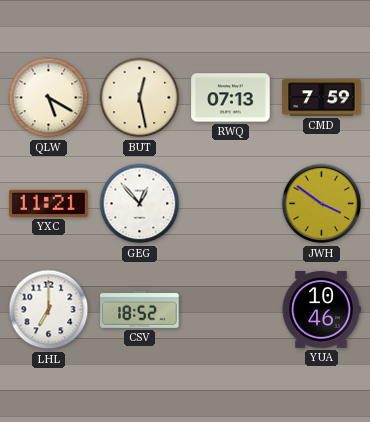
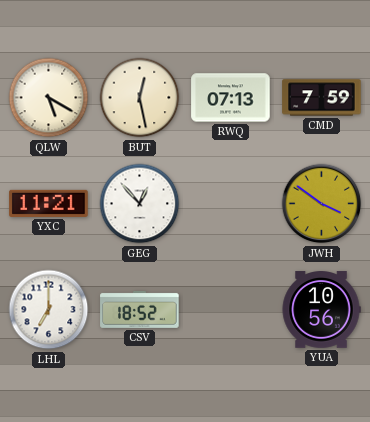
YUA: 10:46 -> 10:56 (321, 310)
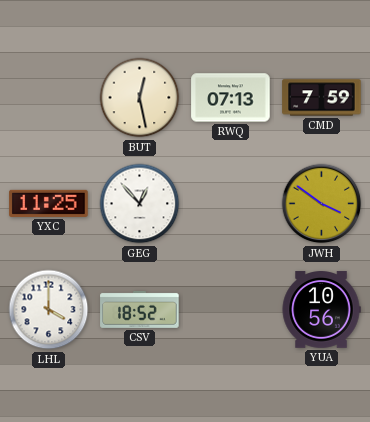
QLW: 5:20 -> none (49, 98)
YXC: 11:21 -> 11:25 (49, 203)
LHL: 7:00 -> 4:00 (49, 310)
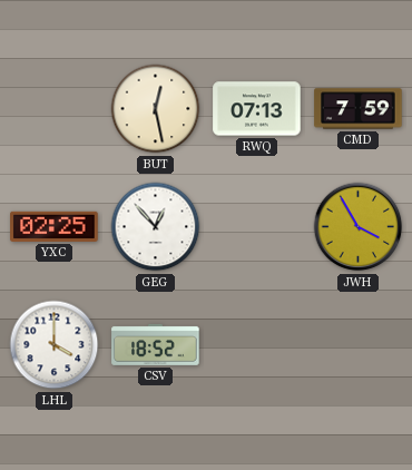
YXC: 11:25 -> 02:25 (55, 226)
JWH: 3:51 -> 3:55 (359, 227)
YUA: 10:56 -> none (321, 310)
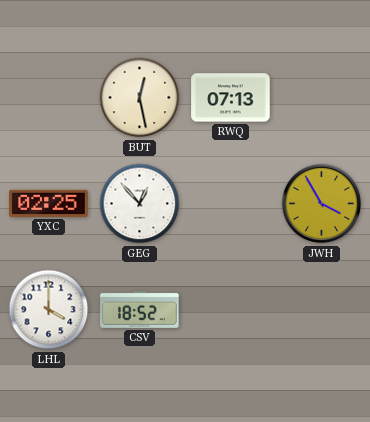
CMD: 7:59 -> none (359, 109)
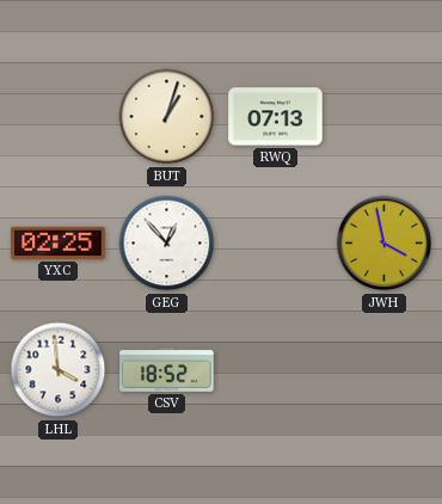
BUT: 12:28 -> 1:03 (167, 117)
JWH: 3:55 -> 3:58 (385, 244)
LHL: 4:00 -> 3:59 (59, 370)
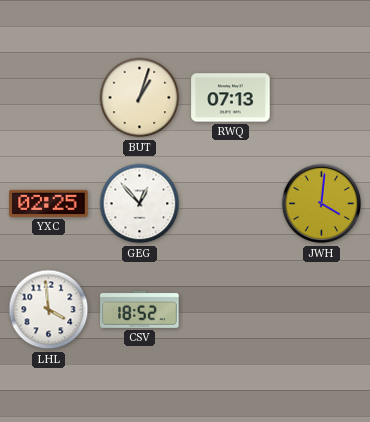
JWH: 3:58 -> 4:01 (322, 204)
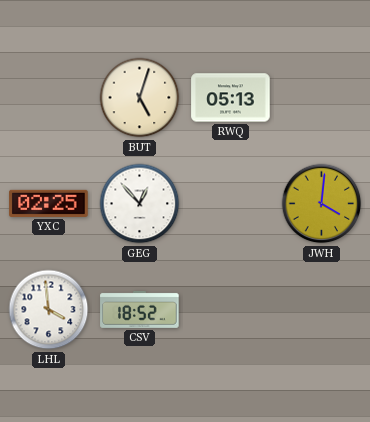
BUT: 1:03 -> 5:03 (140, 98)
RWQ: 07:13 -> 05:13 (231, 98)
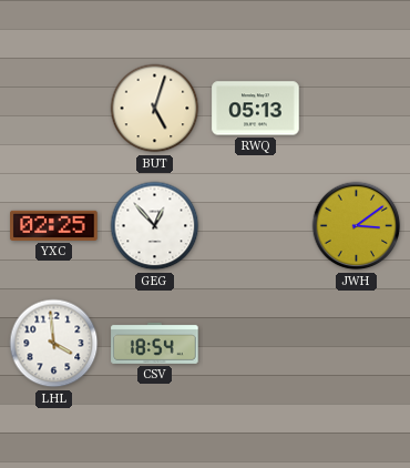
JWH: 4:01 -> 3:09 (357, 226)
CSV: 18:52 -> 18:54 (155, 343)
